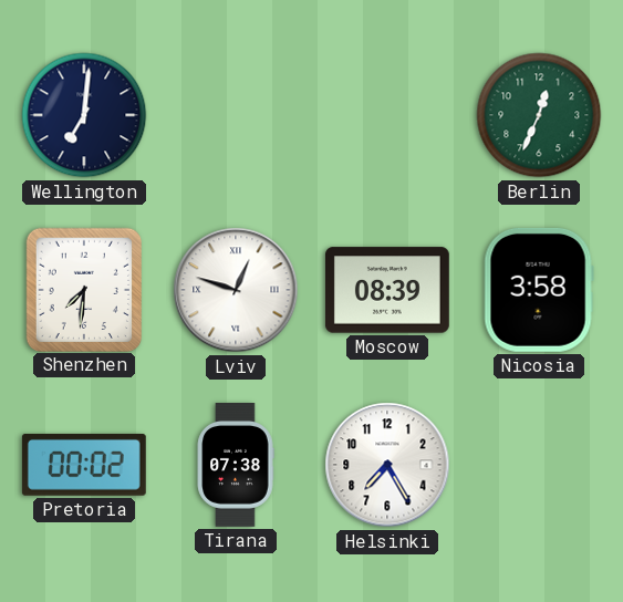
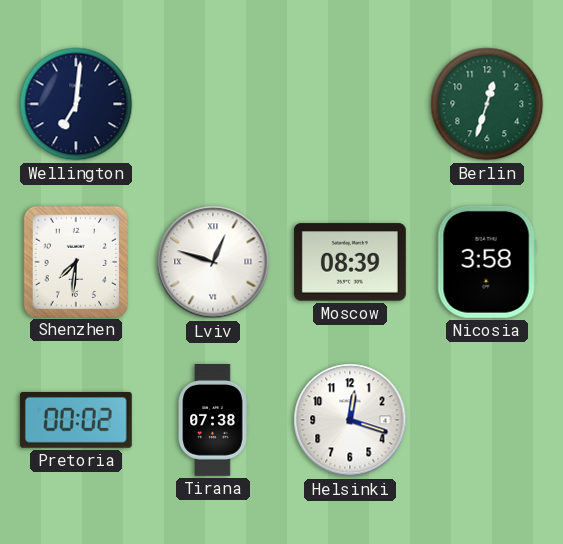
Berlin: 12:34 -> 12:33 (487, 104)
Helsinki: 7:25 -> 12:18 (350, 420)
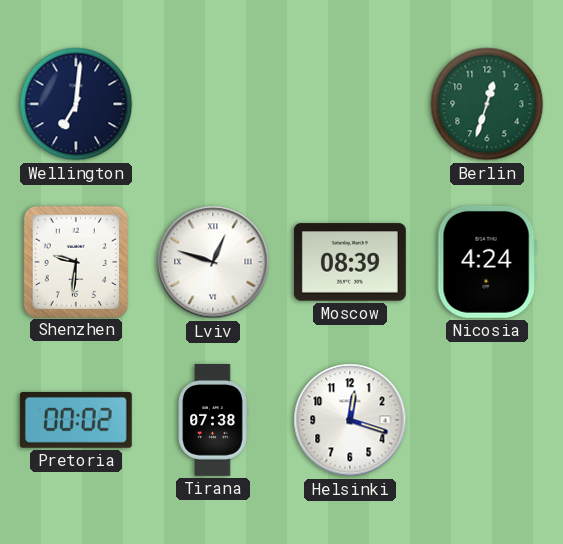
Shenzhen: 7:31 -> 9:31 (75, 261)
Nicosia: 3:58 -> 4:24 (487, 262)
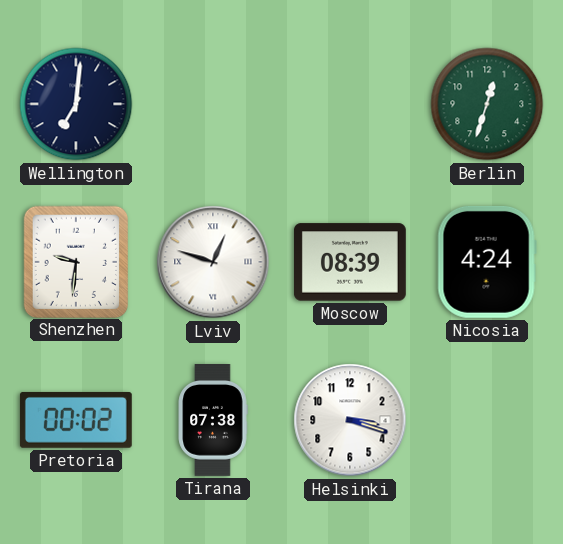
Helsinki: 12:18 -> 3:18 (350, 420)
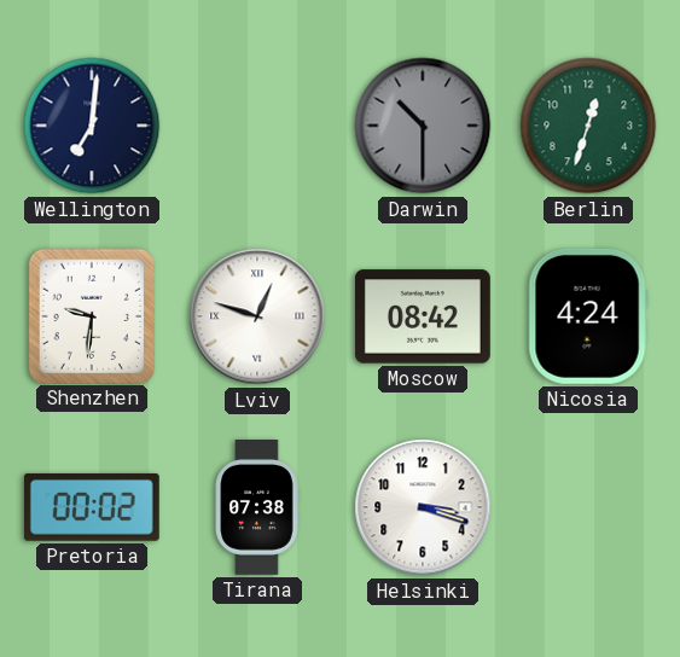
Darwin: none -> 10:30 (423, 126)
Moscow: 08:39 -> 08:42 (423, 316)
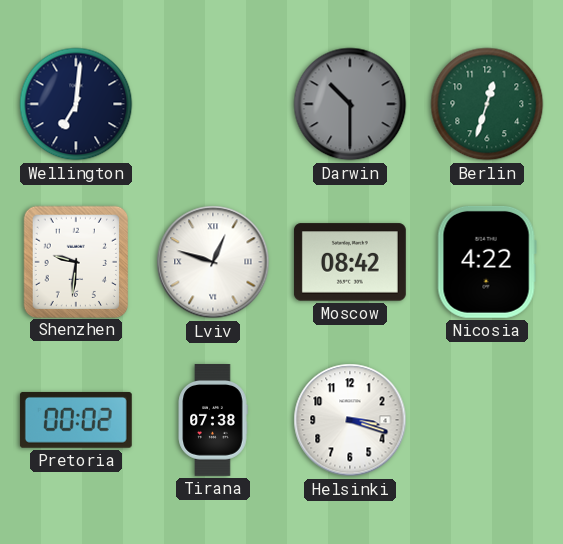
Nicosia: 4:24 -> 4:22 (487, 262)
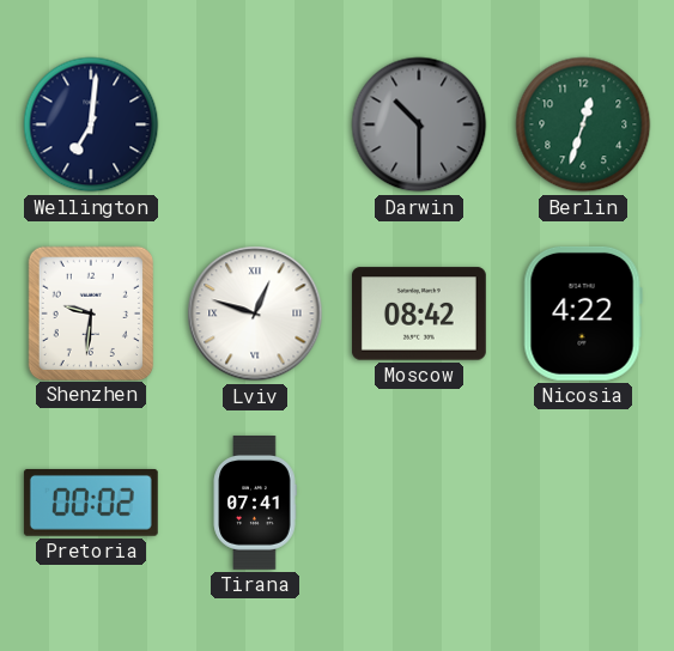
Tirana: 07:38 -> 07:41 (255, 504)
Helsinki: 3:18 -> none (350, 420)
